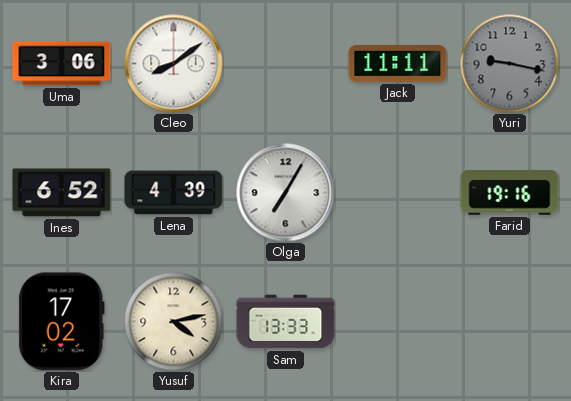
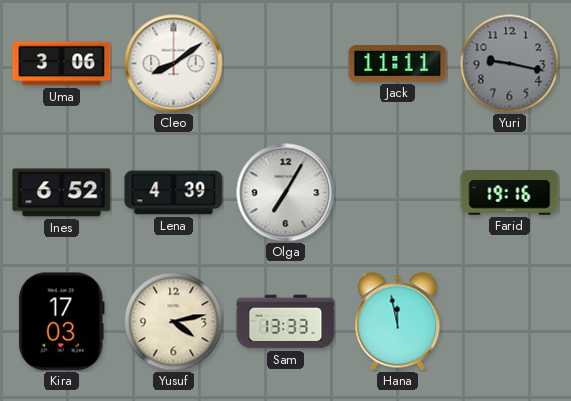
Kira: 17:02 -> 17:03 (61, 322)
Hana: none -> 11:58 (398, 322)
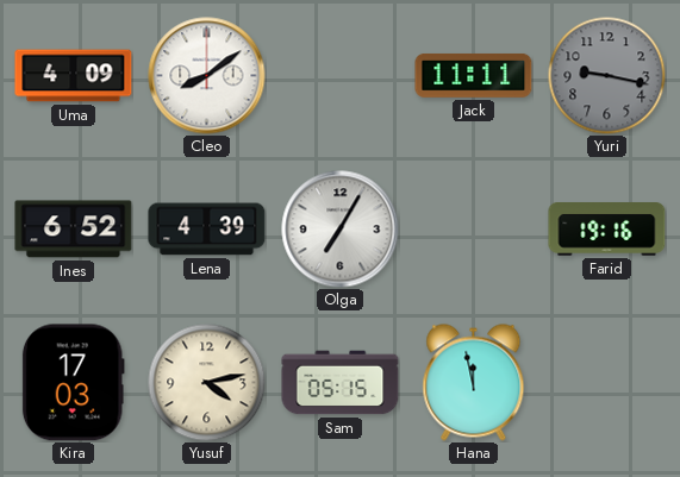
Uma: 3:06 -> 4:09 (74, 76)
Sam: 13:33 -> 05:15 (341, 383)
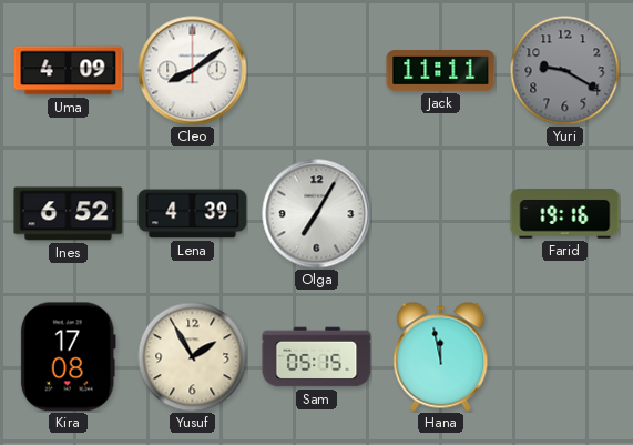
Yuri: 9:17 -> 9:20 (565, 71)
Kira: 17:03 -> 17:08 (68, 357)
Yusuf: 4:13 -> 1:55 (193, 357)
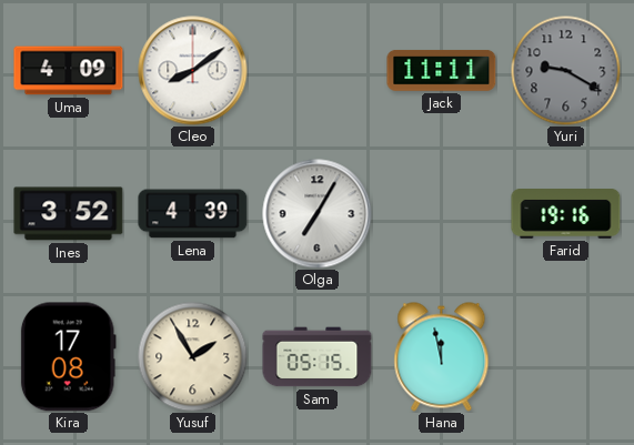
Ines: 6:52 -> 3:52 (69, 214)
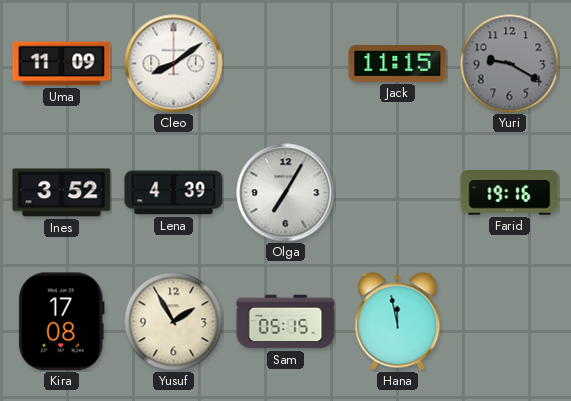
Uma: 4:09 -> 11:09 (62, 64)
Jack: 11:11 -> 11:15 (398, 63)
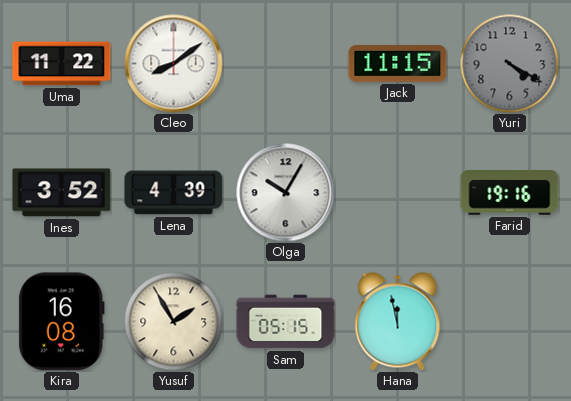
Uma: 11:09 -> 11:22 (62, 64)
Yuri: 9:20 -> 4:20 (510, 64)
Olga: 7:05 -> 10:05 (286, 193)
Kira: 17:08 -> 16:08 (61, 322)
